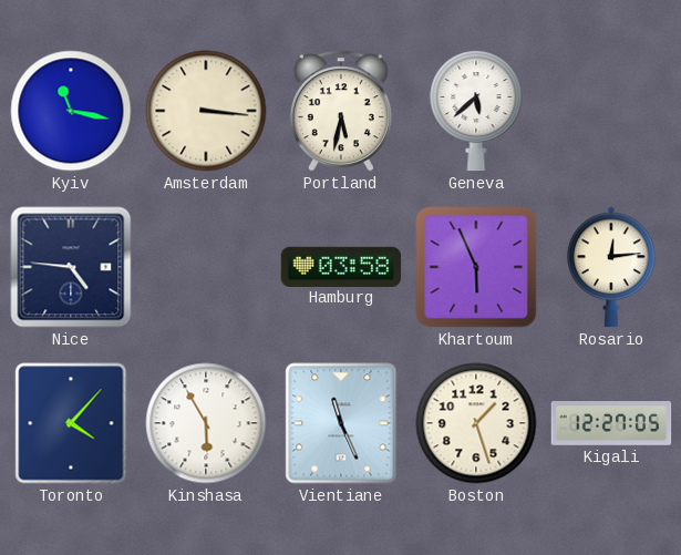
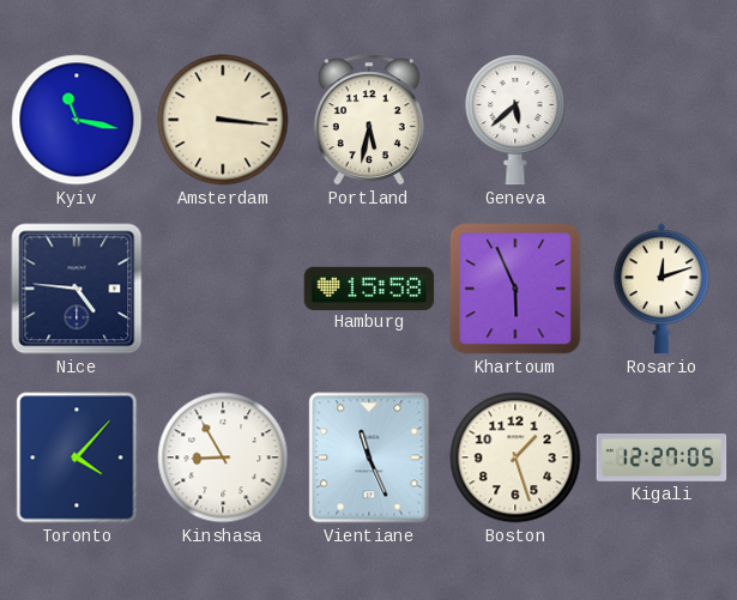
Hamburg: 03:58 -> 15:58 (369, 287)
Rosario: 12:14 -> 12:12 (662, 289)
Kinshasa: 5:55 -> 8:55 (223, 457)
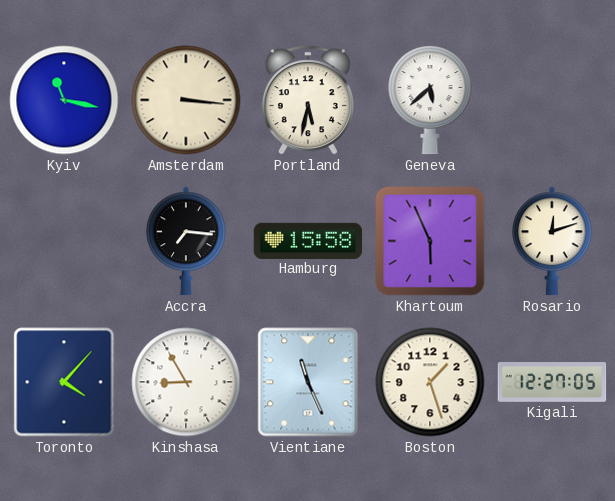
Nice: 4:46 -> none (77, 289)
Accra: none -> 7:16 (186, 241)
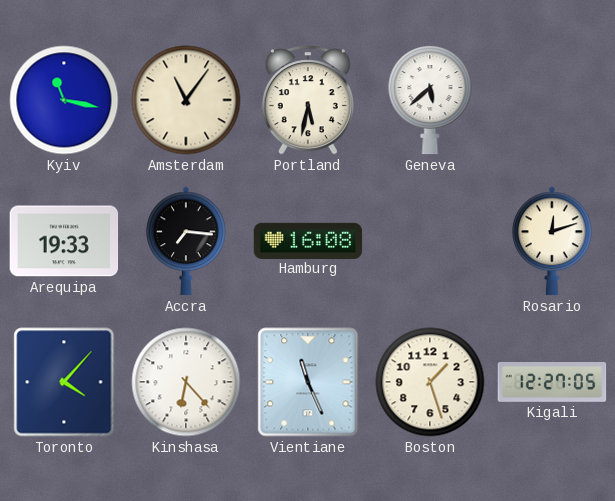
Amsterdam: 3:16 -> 11:06 (186, 100)
Arequipa: none -> 19:33 (64, 241)
Hamburg: 15:58 -> 16:08 (308, 240)
Khartoum: 5:56 -> none (430, 241)
Kinshasa: 8:55 -> 6:23 (186, 382)
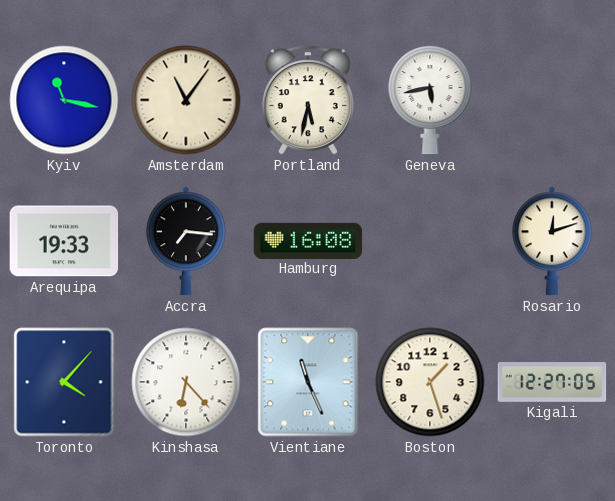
Geneva: 5:38 -> 5:43 (430, 100)
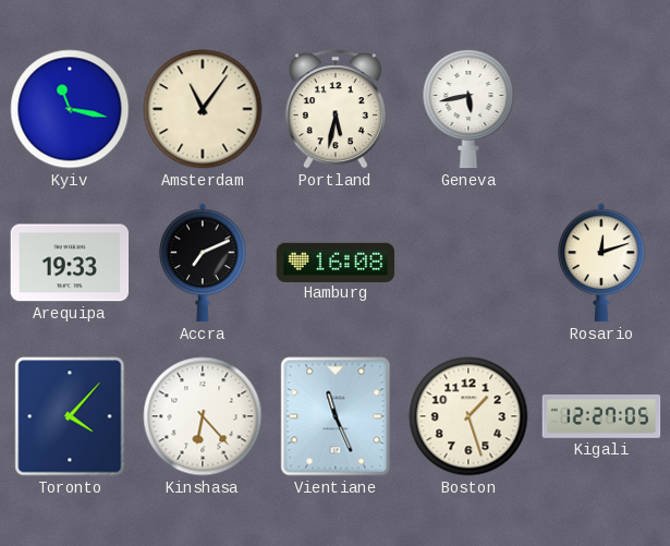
Accra: 7:16 -> 7:11 (203, 263)
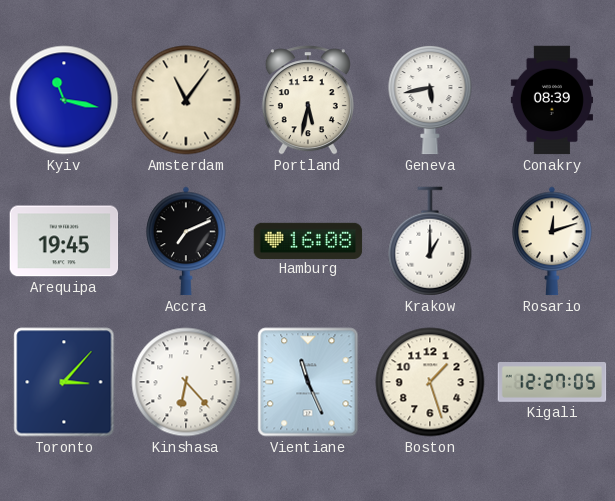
Conakry: none -> 08:39 (551, 100)
Arequipa: 19:33 -> 19:45 (64, 241)
Krakow: none -> 1:00 (430, 241)
Toronto: 4:07 -> 3:07 (64, 382)
